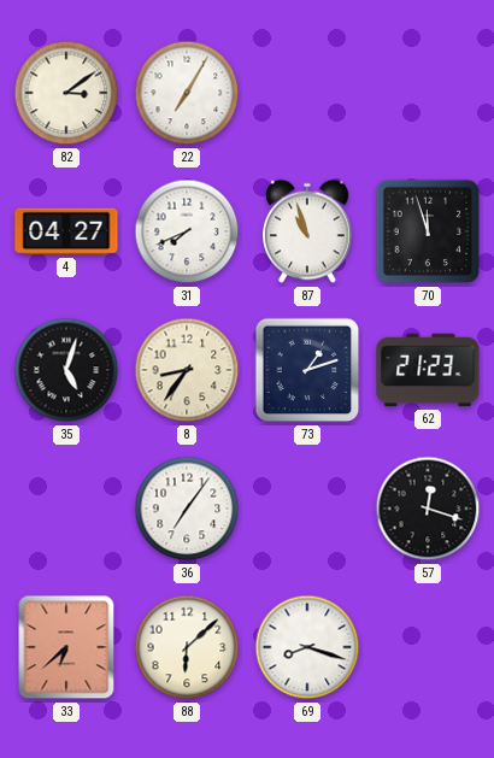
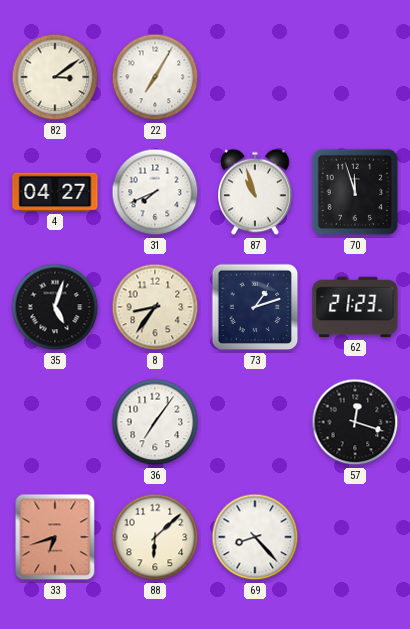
33: 6:38 -> 6:42 (55, 537)
69: 8:18 -> 8:23 (255, 537)
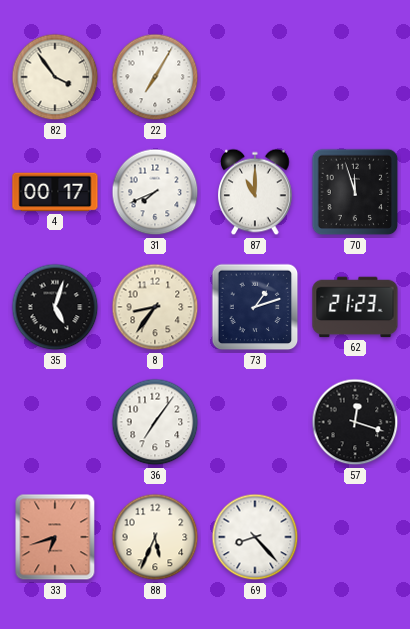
82: 3:09 -> 3:54 (55, 77)
4: 04:27 -> 00:17 (55, 192)
87: 10:57 -> 11:00 (255, 192)
88: 6:08 -> 5:34 (155, 537)
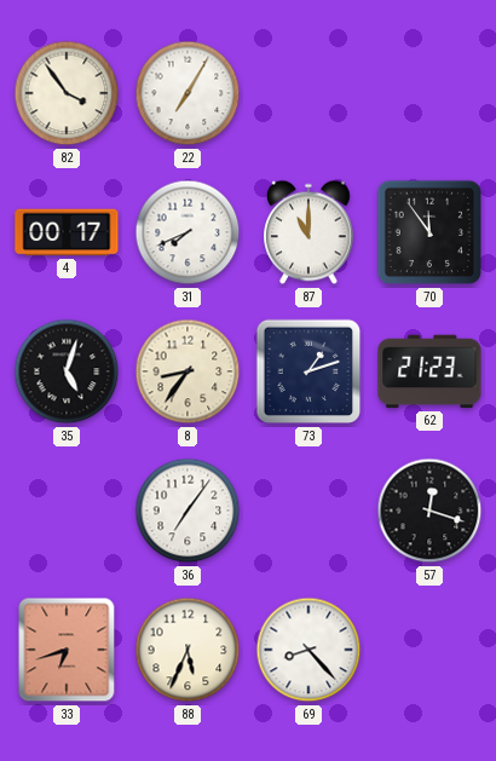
70: 11:57 -> 11:54 (429, 232)
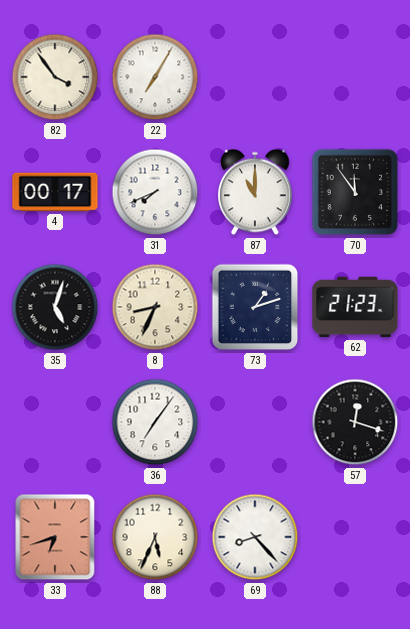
8: 8:36 -> 8:34 (155, 307)
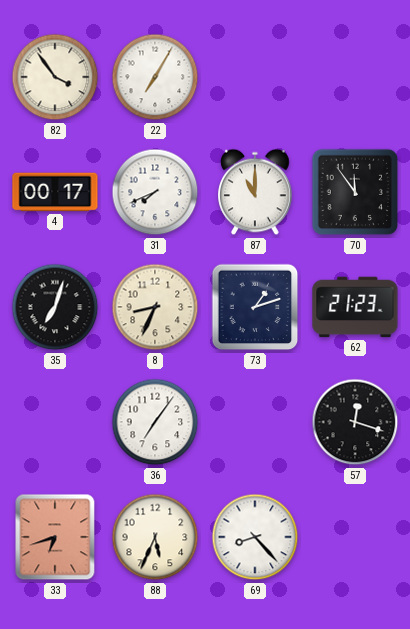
35: 5:03 -> 7:03 (55, 307)
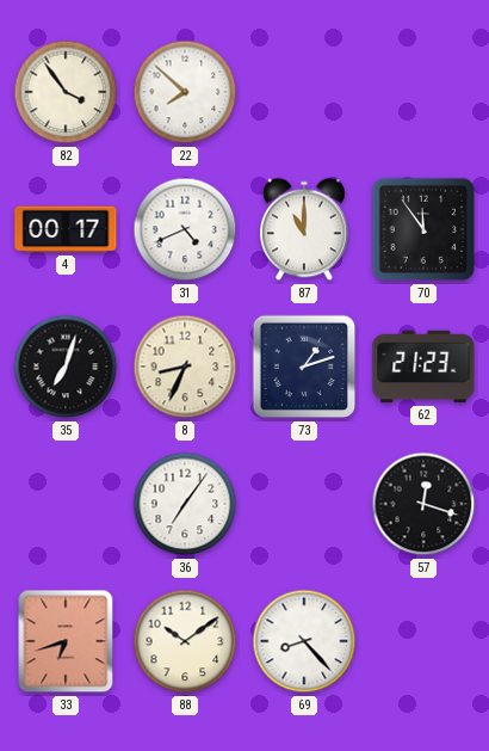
22: 7:05 -> 7:52 (185, 92)
31: 7:41 -> 4:41 (185, 229)
88: 5:34 -> 10:09 (185, 641)
